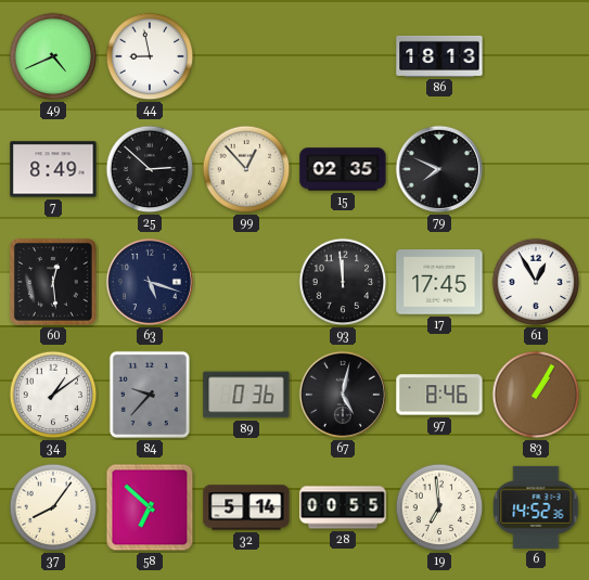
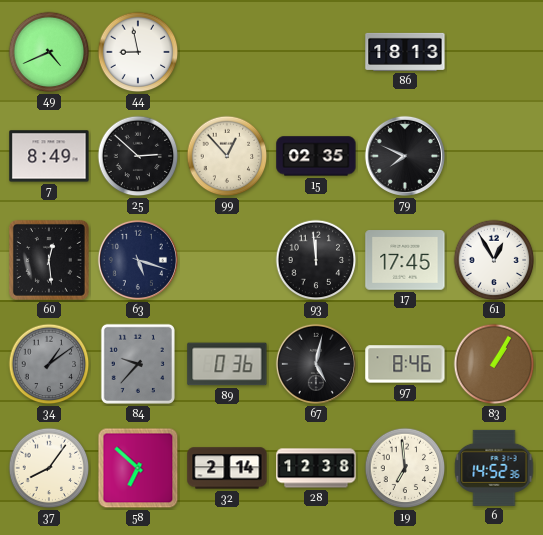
34 dial: white -> grey (49, 364)
32: 5:14 -> 2:14 (227, 468)
28: 00:55 -> 12:38 (316, 468)
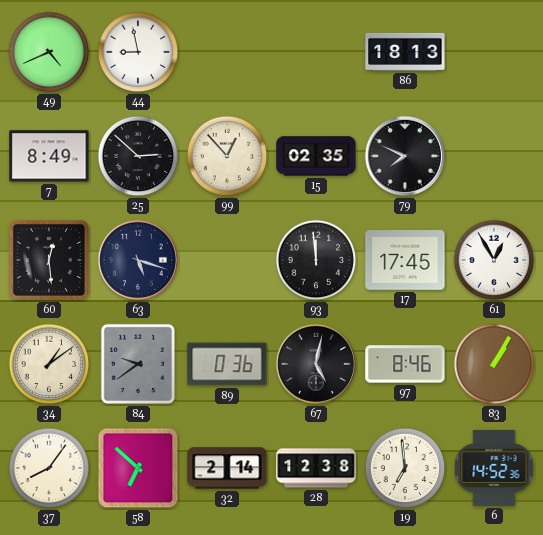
34 dial: grey -> cream (49, 364)
84: 9:37 -> 9:39 (138, 364)
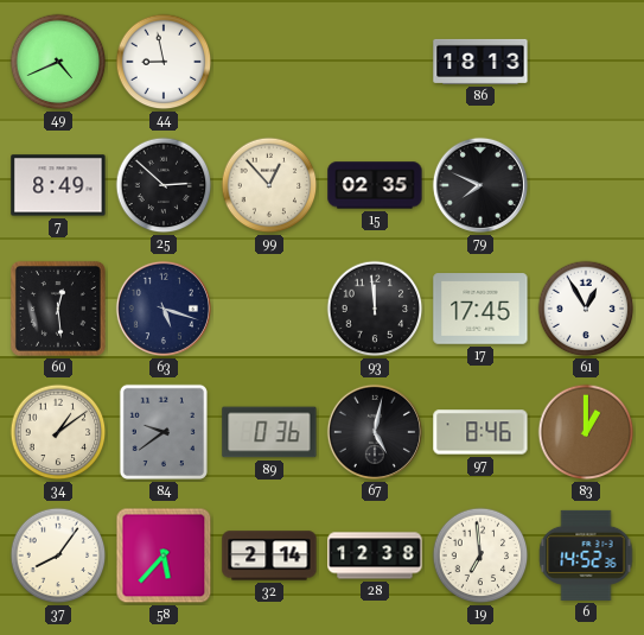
83: 1:05 -> 1:00 (586, 432)
58: 6:52 -> 5:37 (164, 555)
